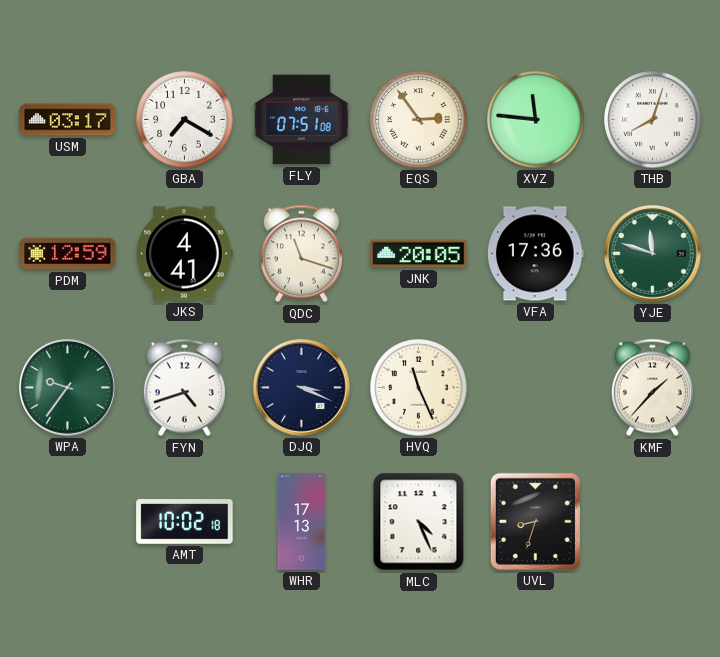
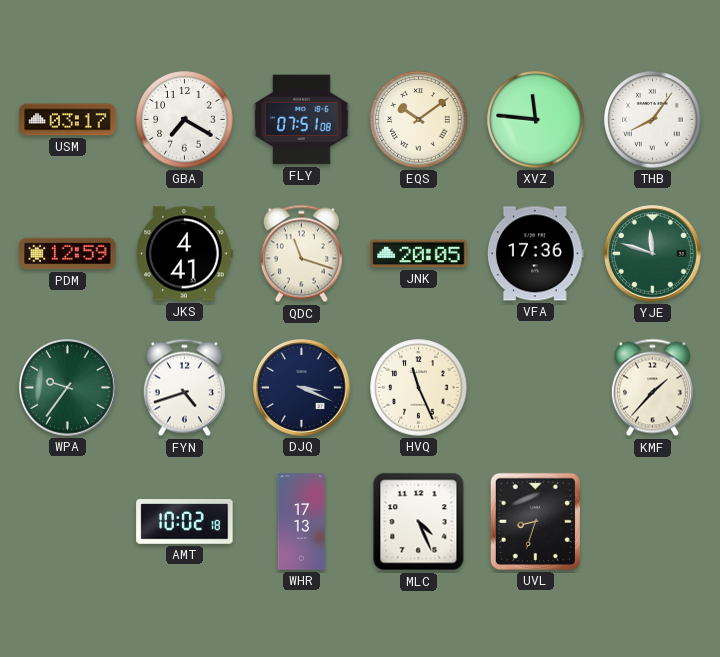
EQS: 2:54 -> 10:09 (419, 120)
THB: 8:03 -> 8:06 (653, 120)
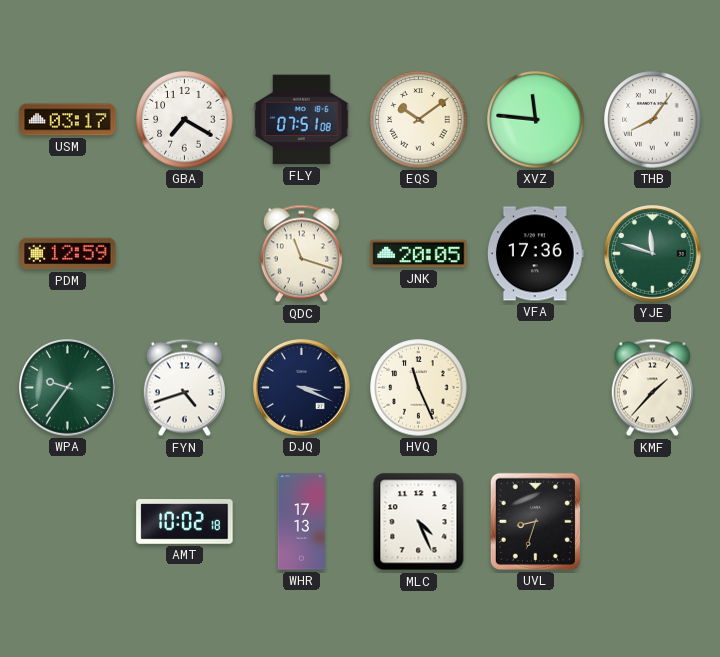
JKS: 4:41 -> none (185, 254)
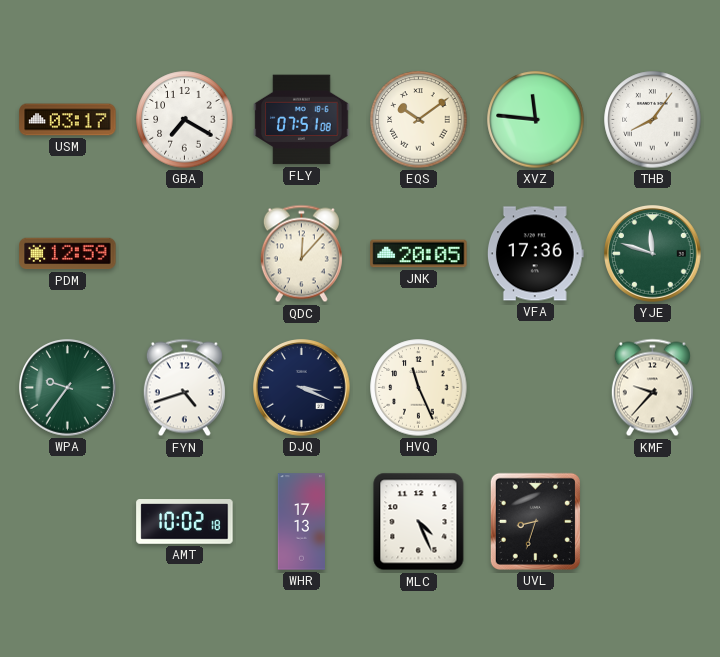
QDC: 11:18 -> 12:07 (301, 254)
KMF: 1:37 -> 9:37 (652, 388)
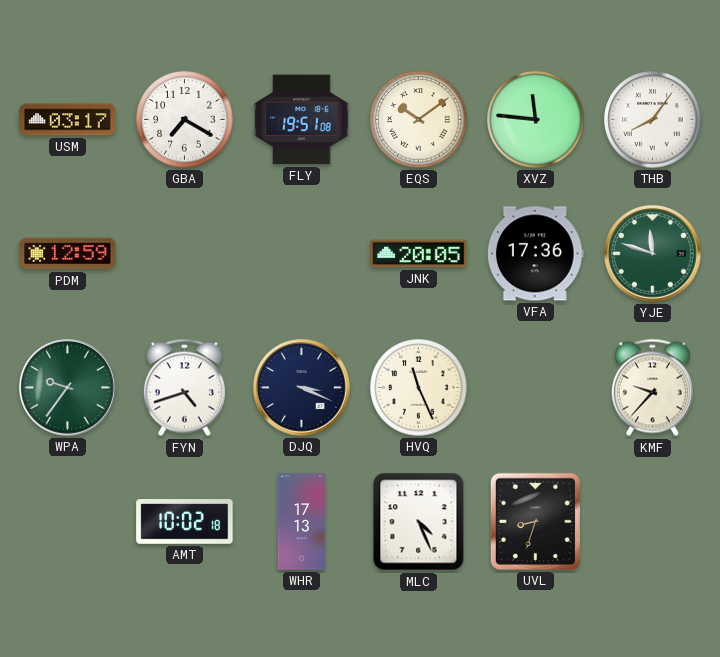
FLY: 07:51 -> 19:51 (302, 120)
QDC: 12:07 -> none (301, 254)
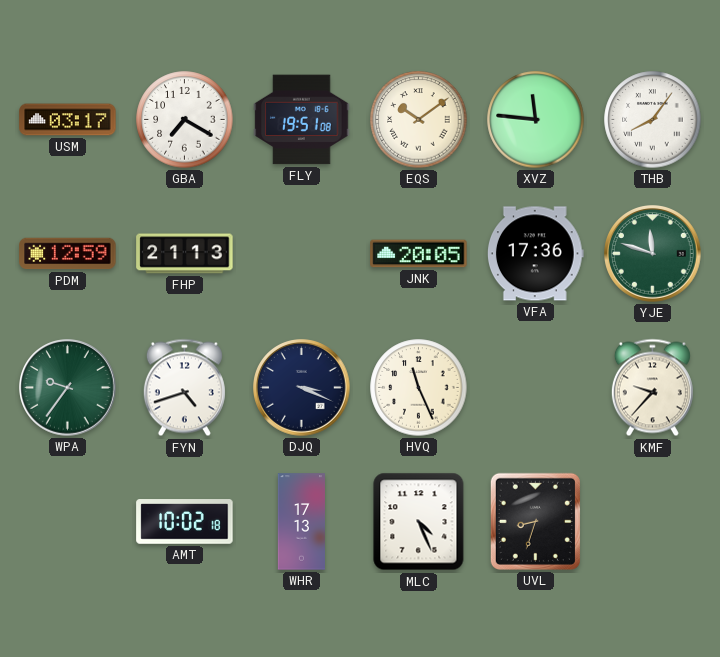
FHP: none -> 21:13 (185, 254)
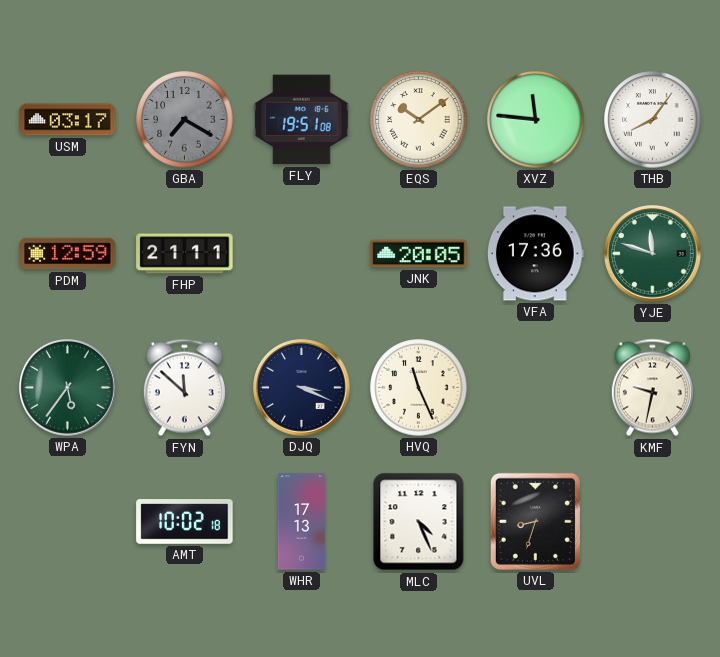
GBA dial: white -> grey (185, 120)
FHP: 21:13 -> 21:11 (185, 254)
WPA: 9:36 -> 5:36 (68, 388)
FYN: 4:42 -> 11:52 (184, 388)
KMF: 9:37 -> 9:32 (652, 388)
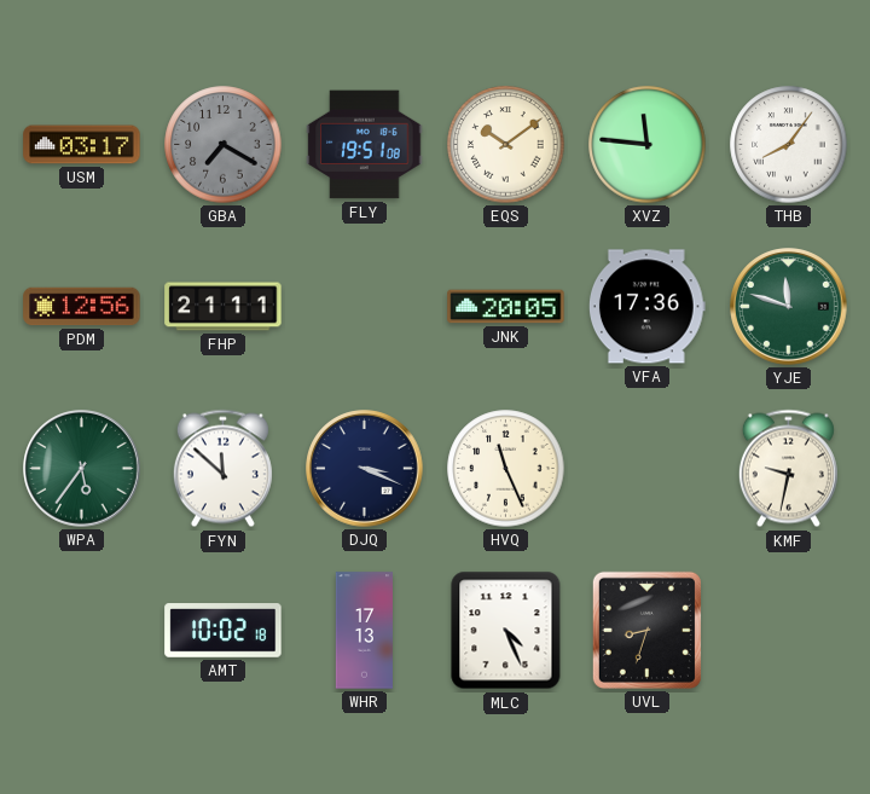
PDM: 12:59 -> 12:56 (82, 307)
